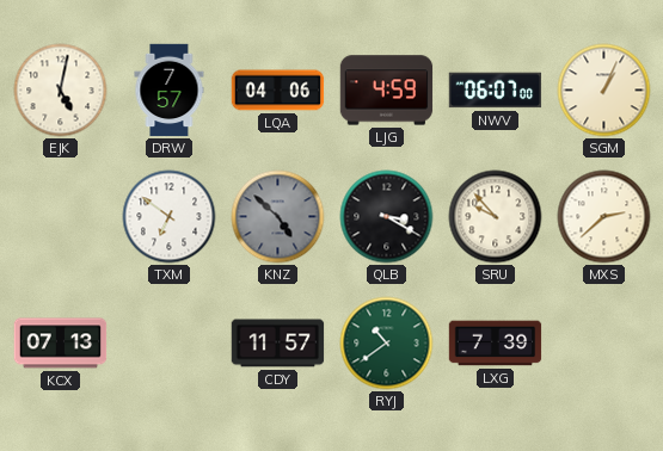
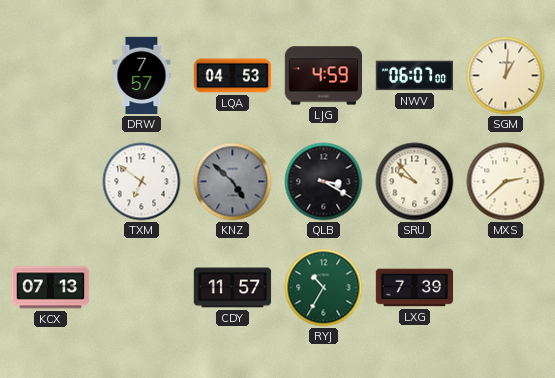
EJK: 5:02 -> none (61, 91)
LQA: 04:06 -> 04:53 (233, 76)
SGM: 1:04 -> 1:01 (506, 76)
RYJ: 10:39 -> 10:35 (324, 288)
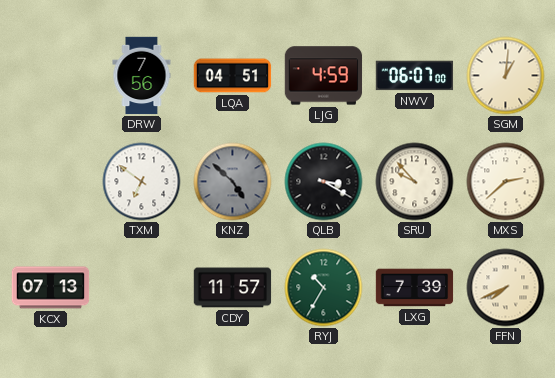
DRW: 7:57 -> 7:56 (142, 76)
LQA: 04:53 -> 04:51 (233, 76)
FFN: none -> 7:41 (506, 288)
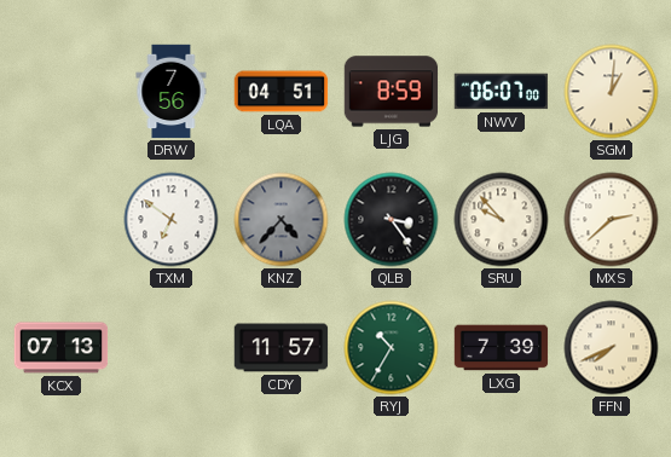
LJG: 4:59 -> 8:59 (392, 92)
KNZ: 4:52 -> 4:37 (282, 220)
QLB: 3:20 -> 3:24 (392, 220)
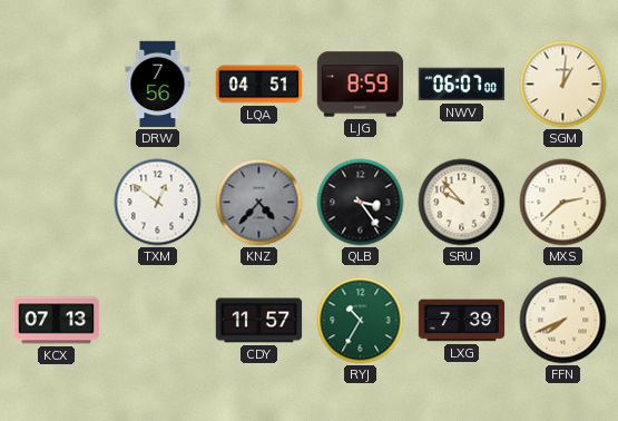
TXM: 6:51 -> 12:51 (158, 203)
